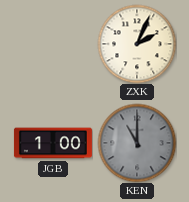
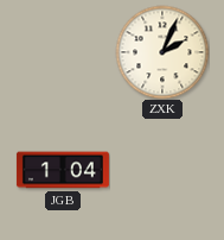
JGB: 1:00 -> 1:04 (63, 170)
KEN: 11:00 -> none (137, 143)
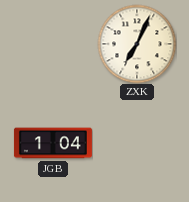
ZXK: 2:04 -> 7:04 (137, 44)
